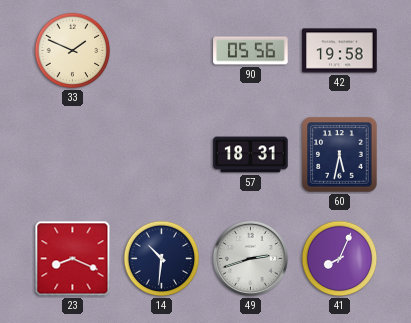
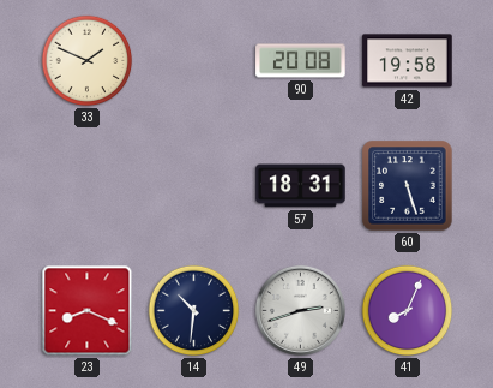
90: 05:56 -> 20:08 (301, 61)
60: 5:32 -> 5:27 (408, 186)
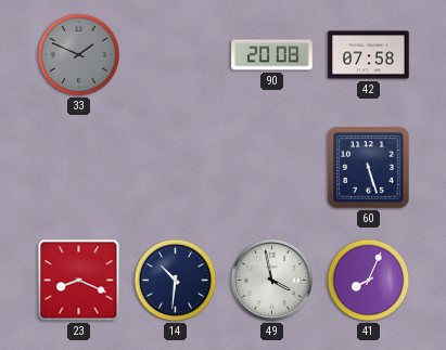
33 dial: cream -> grey (79, 55)
42: 19:58 -> 07:58 (369, 55)
57: 18:31 -> none (301, 186)
49: 2:42 -> 3:58 (271, 280)
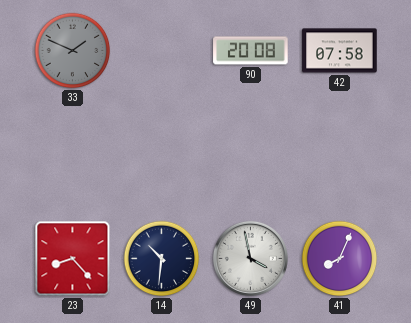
60: 5:27 -> none (369, 168)
23: 8:19 -> 8:23 (73, 259)
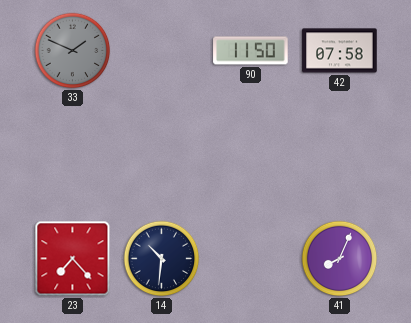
90: 20:08 -> 11:50 (251, 51)
23: 8:23 -> 7:23 (73, 259)
49: 3:58 -> none (250, 258)
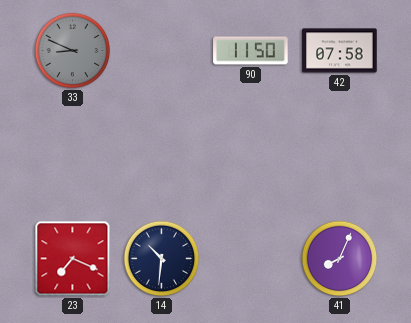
33: 1:49 -> 8:49 (73, 51)
23: 7:23 -> 7:19 (73, 259)
